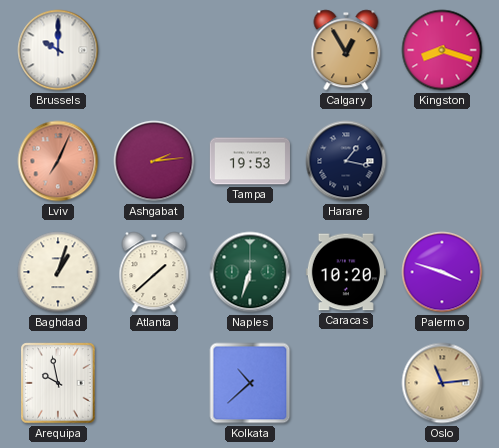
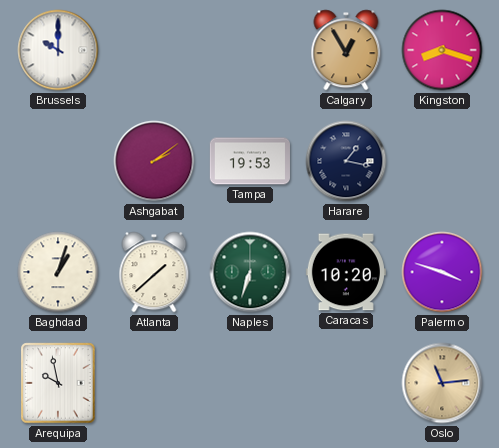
Lviv: 7:04 -> none (58, 161)
Ashgabat: 2:14 -> 2:09 (154, 161)
Kolkata: 10:38 -> none (250, 383)
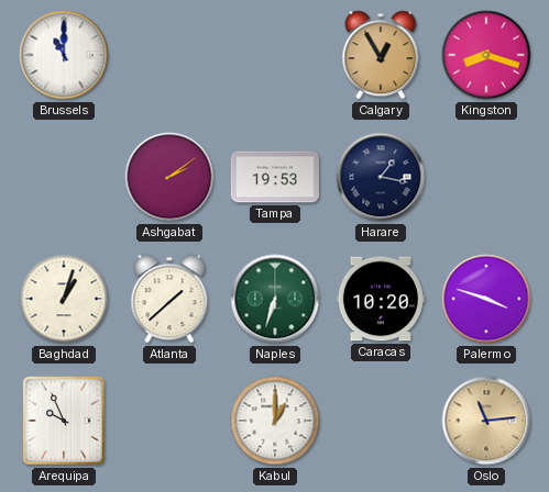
Brussels: 10:00 -> 11:00 (64, 55)
Arequipa: 9:58 -> 9:56 (64, 421)
Kabul: none -> 1:00 (275, 421)
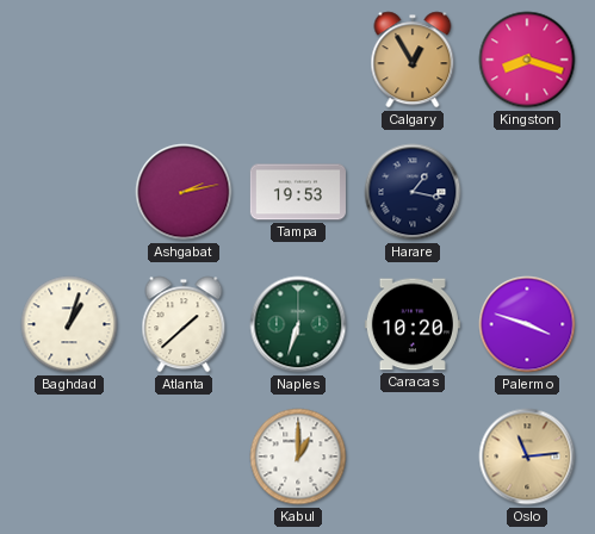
Brussels: 11:00 -> none (64, 55)
Ashgabat: 2:09 -> 2:13 (184, 192)
Arequipa: 9:56 -> none (64, 421)
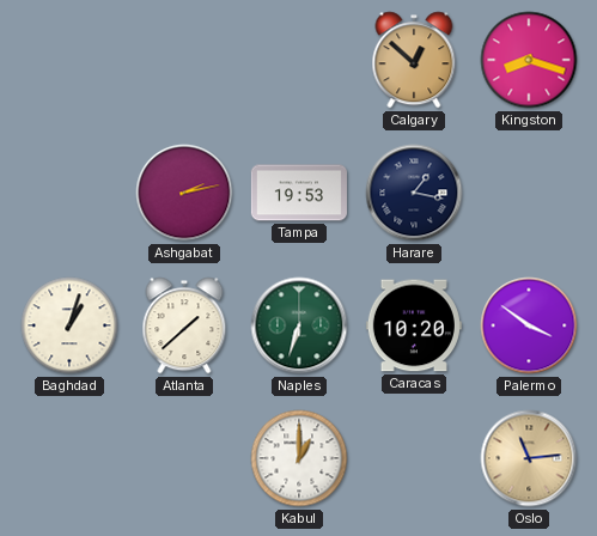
Calgary: 12:55 -> 12:52 (414, 60)
Palermo: 3:48 -> 3:51 (529, 325)
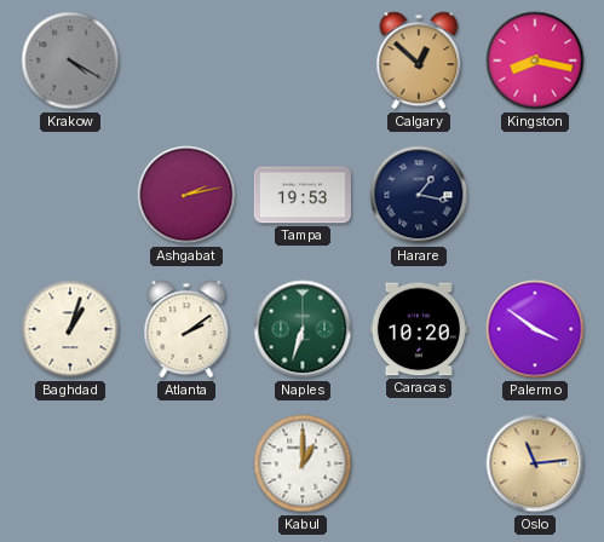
Krakow: none -> 4:20 (70, 60)
Kingston: 8:18 -> 8:17 (535, 60)
Atlanta: 1:38 -> 2:09 (186, 329)
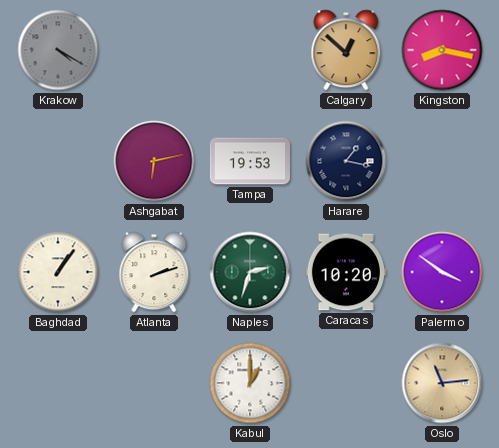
Ashgabat: 2:13 -> 6:13 (154, 161)
Baghdad: 1:03 -> 1:06 (58, 272)
Atlanta: 2:09 -> 2:12 (154, 272)
Naples: 6:33 -> 2:33 (250, 272)
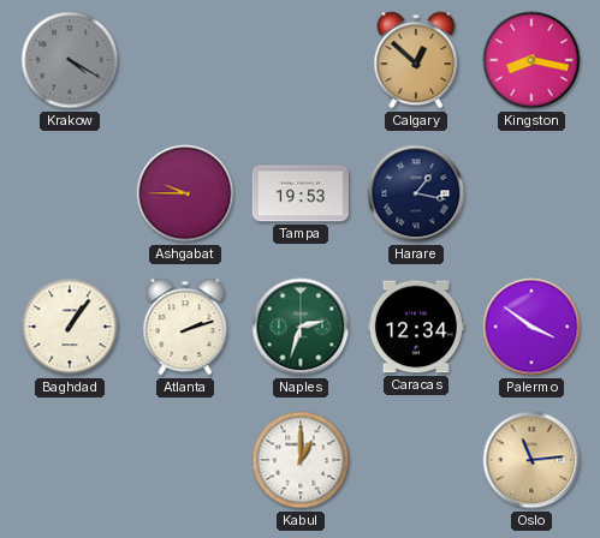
Ashgabat: 6:13 -> 9:45 (185, 193)
Caracas: 10:20 -> 12:34 (416, 327)
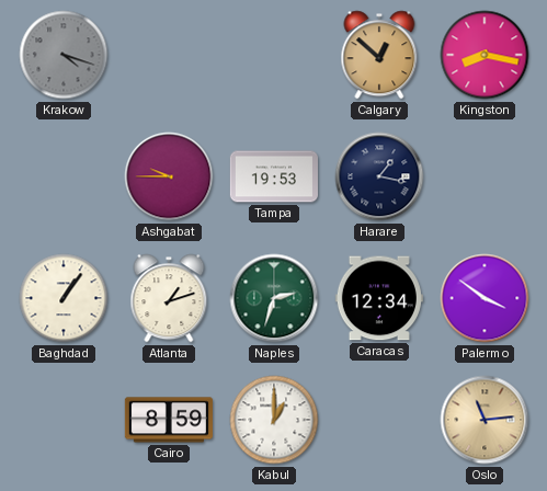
Krakow: 4:20 -> 4:18 (64, 55)
Atlanta: 2:12 -> 1:12 (169, 298)
Cairo: none -> 8:59 (169, 420)
